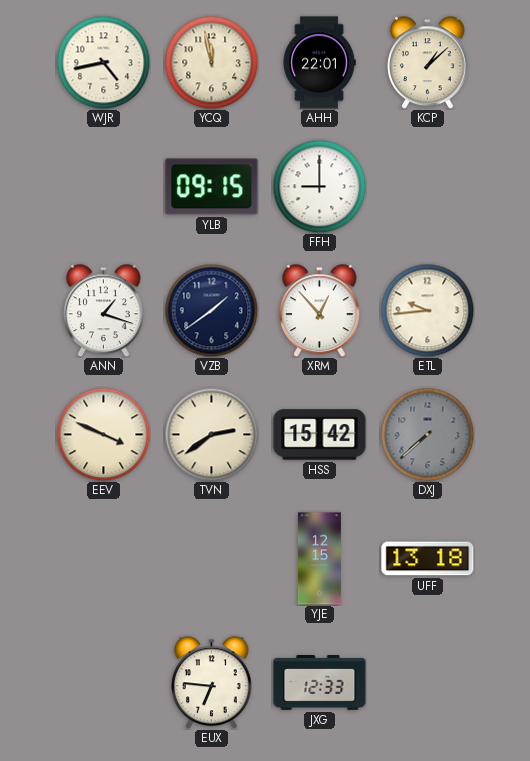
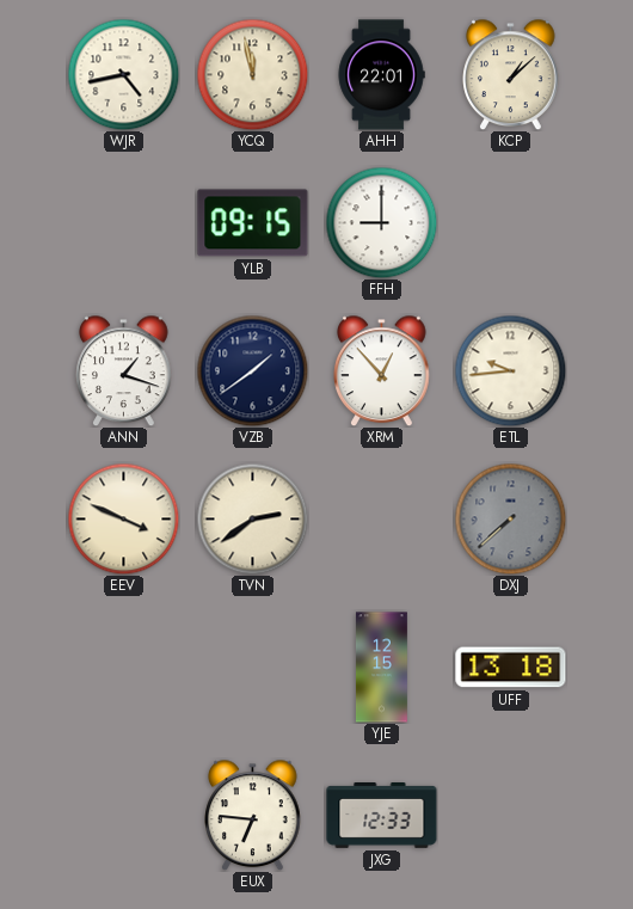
HSS: 15:42 -> none (320, 435)
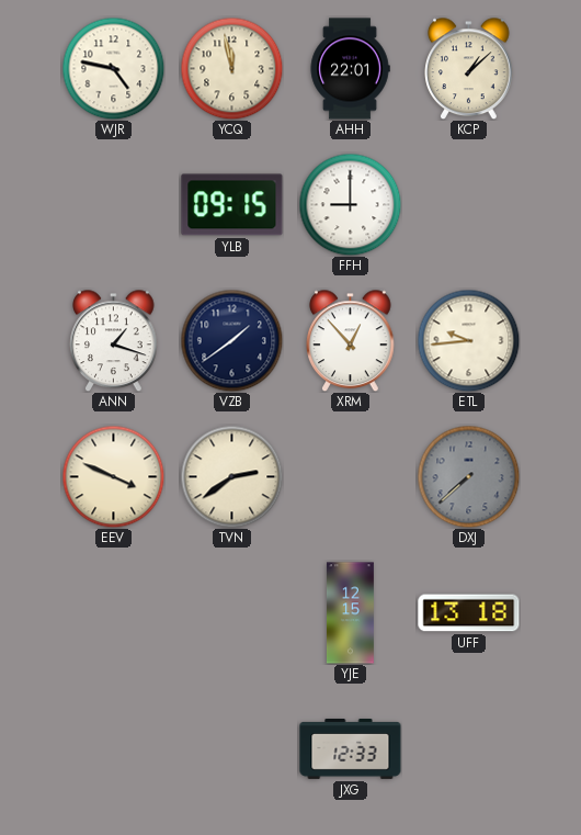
WJR: 4:43 -> 4:47 (113, 68)
EUX: 6:46 -> none (253, 815)
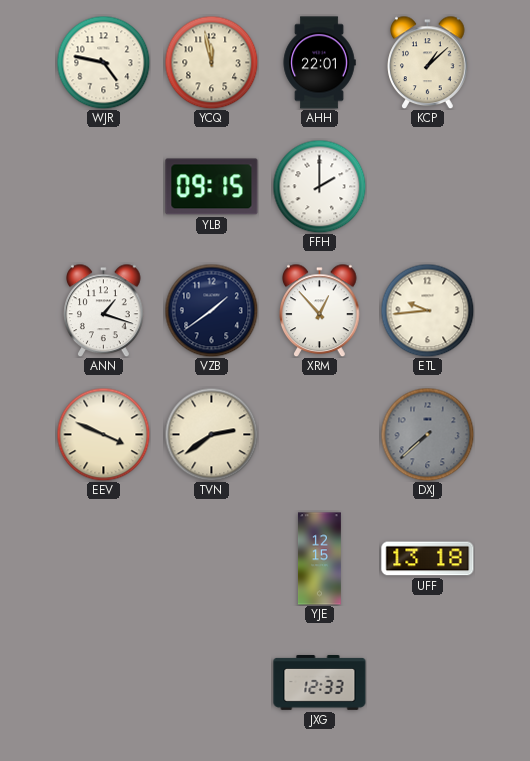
FFH: 9:00 -> 2:00 (319, 186)
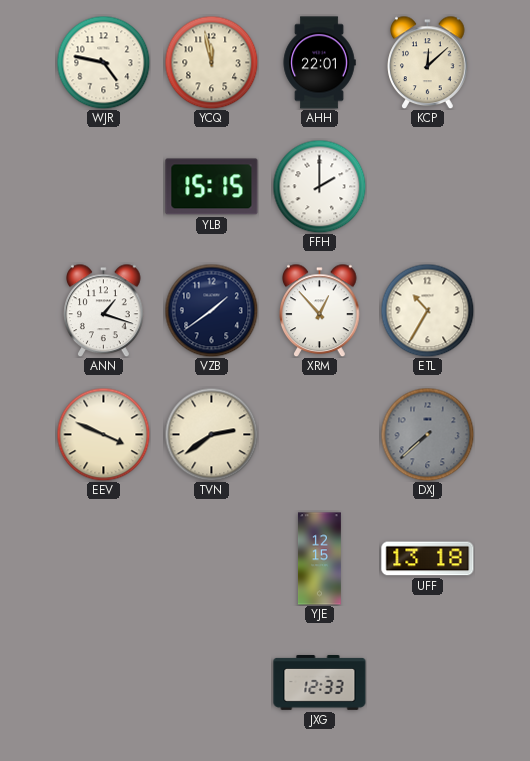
KCP: 1:08 -> 12:08 (428, 62)
YLB: 09:15 -> 15:15 (212, 187)
ETL: 9:44 -> 10:35 (427, 310)
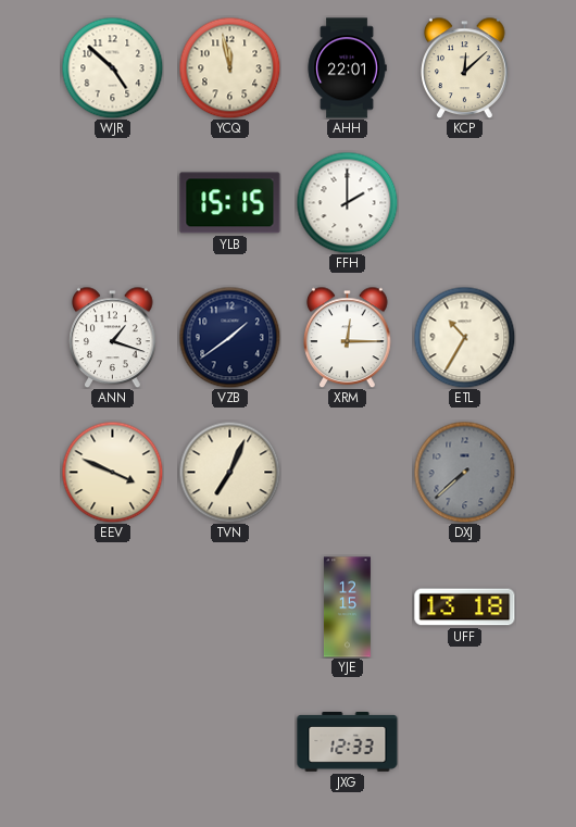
WJR: 4:47 -> 4:52 (112, 67)
XRM: 12:53 -> 12:15 (348, 337)
TVN: 2:39 -> 7:04 (229, 472)
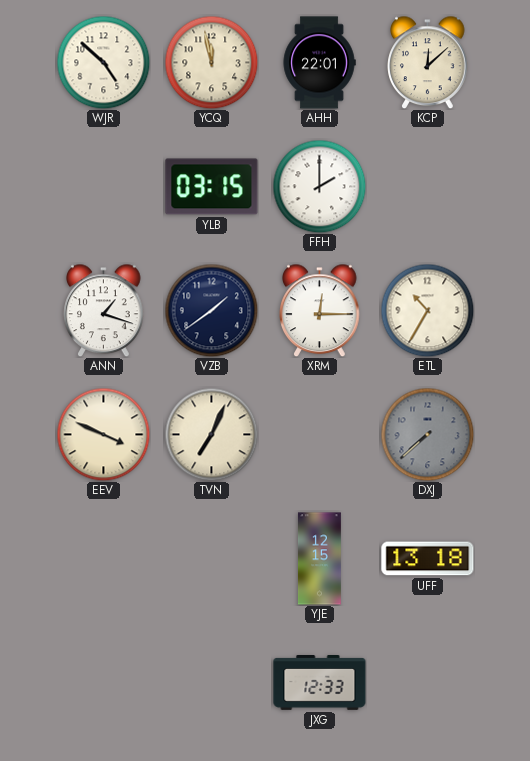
YLB: 15:15 -> 03:15 (212, 187)
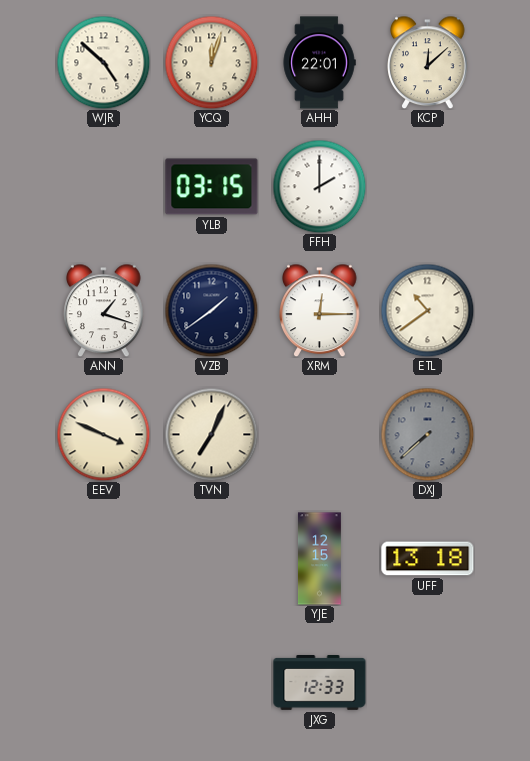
YCQ: 11:58 -> 12:03 (211, 62)
ETL: 10:35 -> 10:39 (427, 310)
